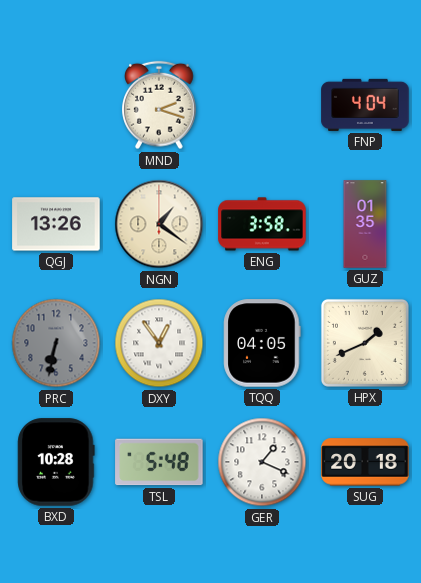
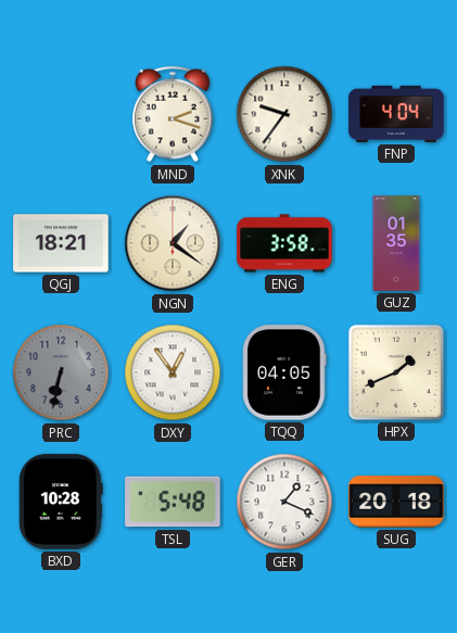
XNK: none -> 9:36 (284, 114)
QGJ: 13:26 -> 18:21 (61, 243)
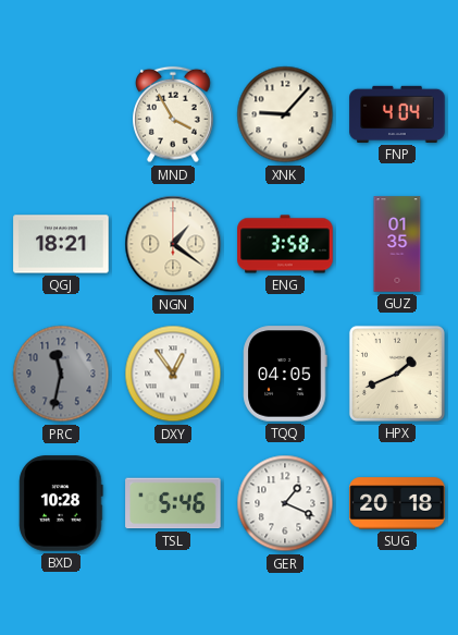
MND: 2:18 -> 3:55 (173, 114)
XNK: 9:36 -> 9:07 (285, 114)
PRC: 6:32 -> 11:32 (61, 374)
TSL: 5:48 -> 5:46 (173, 503)
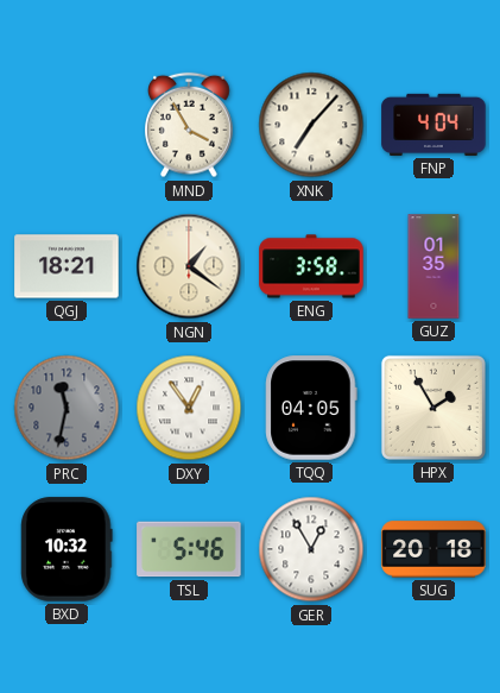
XNK: 9:07 -> 7:07 (311, 125)
HPX: 1:41 -> 1:55 (433, 408)
BXD: 10:28 -> 10:32 (67, 549)
GER: 1:19 -> 12:55 (311, 549)
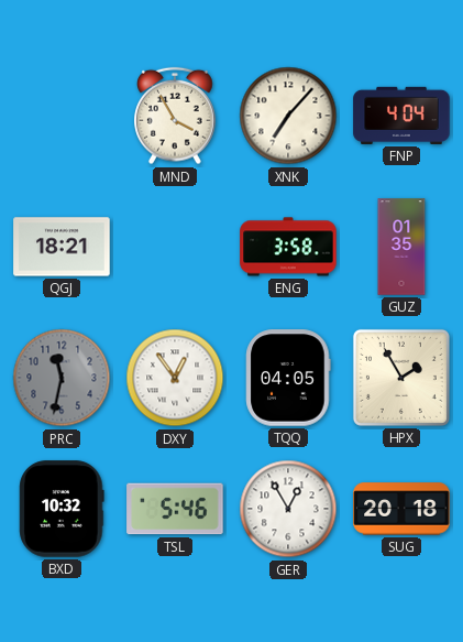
NGN: 1:21 -> none (189, 266)
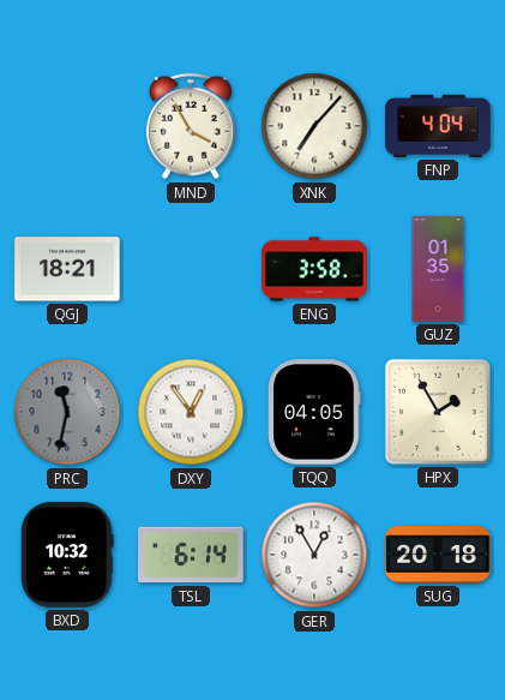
TSL: 5:46 -> 6:14 (191, 555)
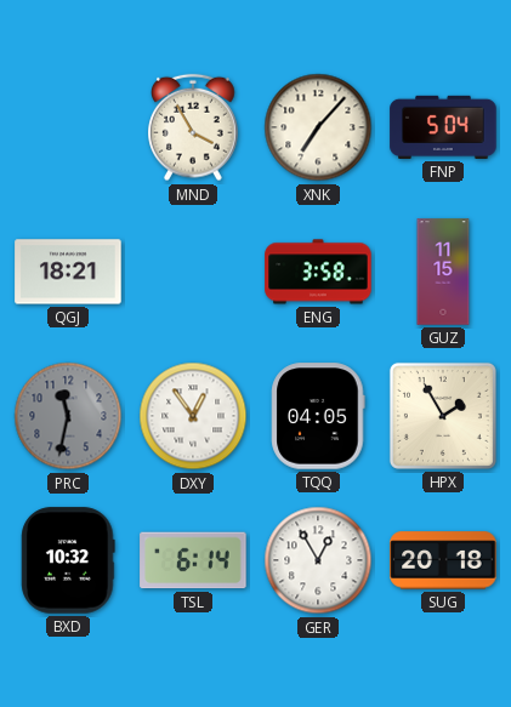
FNP: 4:04 -> 5:04 (443, 127)
GUZ: 01:35 -> 11:15 (443, 272)
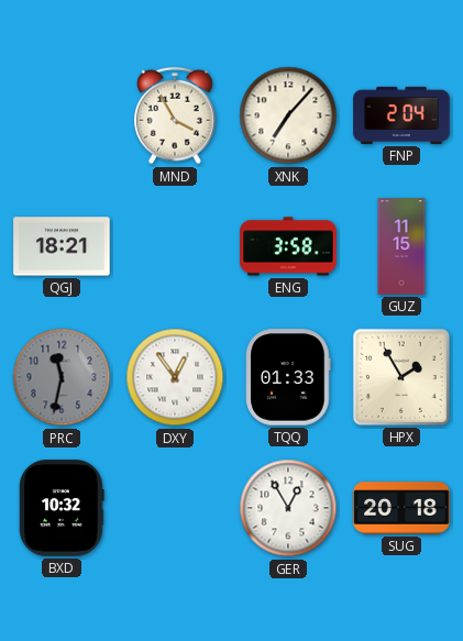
FNP: 5:04 -> 2:04 (401, 115)
TQQ: 04:05 -> 01:33 (288, 377)
TSL: 6:14 -> none (193, 560)
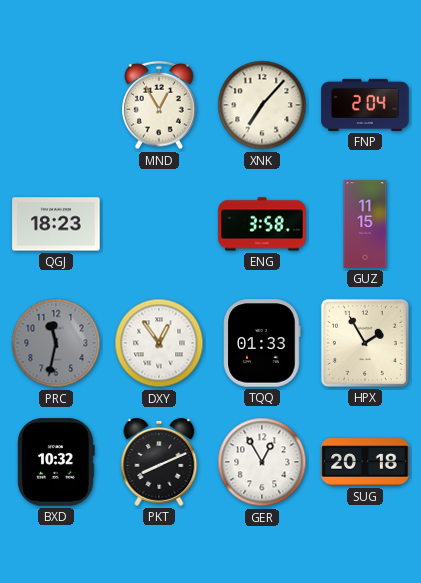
MND: 3:55 -> 12:55 (159, 105)
QGJ: 18:21 -> 18:23 (56, 224)
PKT: none -> 8:11 (159, 463)
